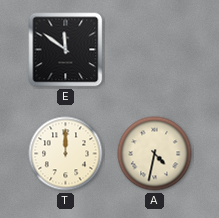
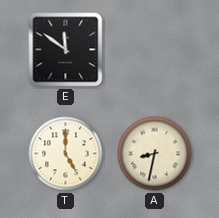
T: 12:00 -> 5:00 (66, 154)
A: 4:32 -> 8:32 (155, 154)
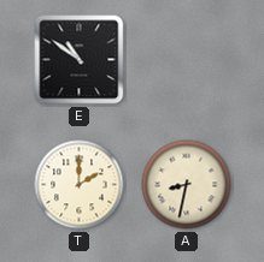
E: 11:51 -> 10:51 (80, 60)
T: 5:00 -> 2:00 (80, 185)
